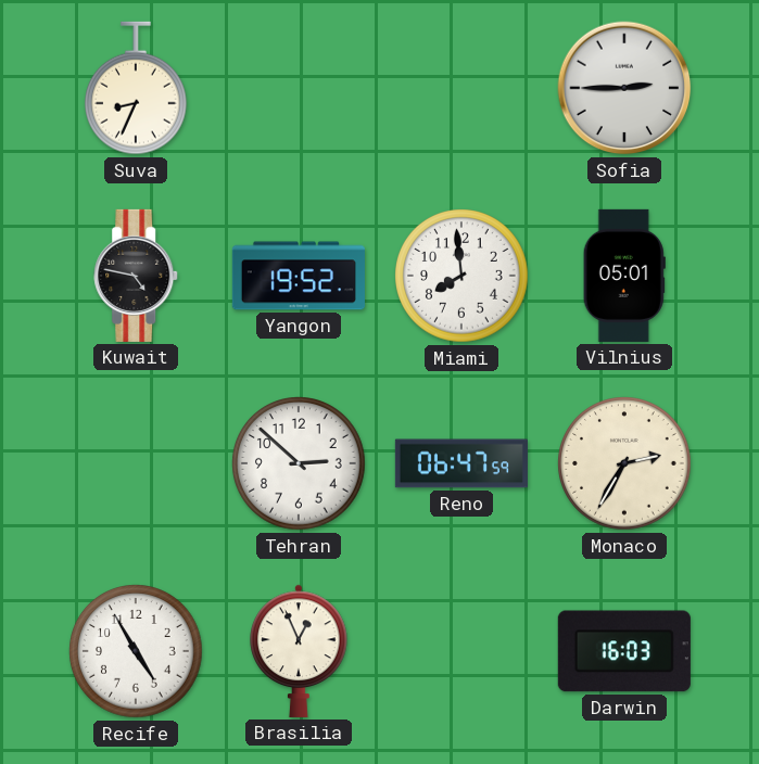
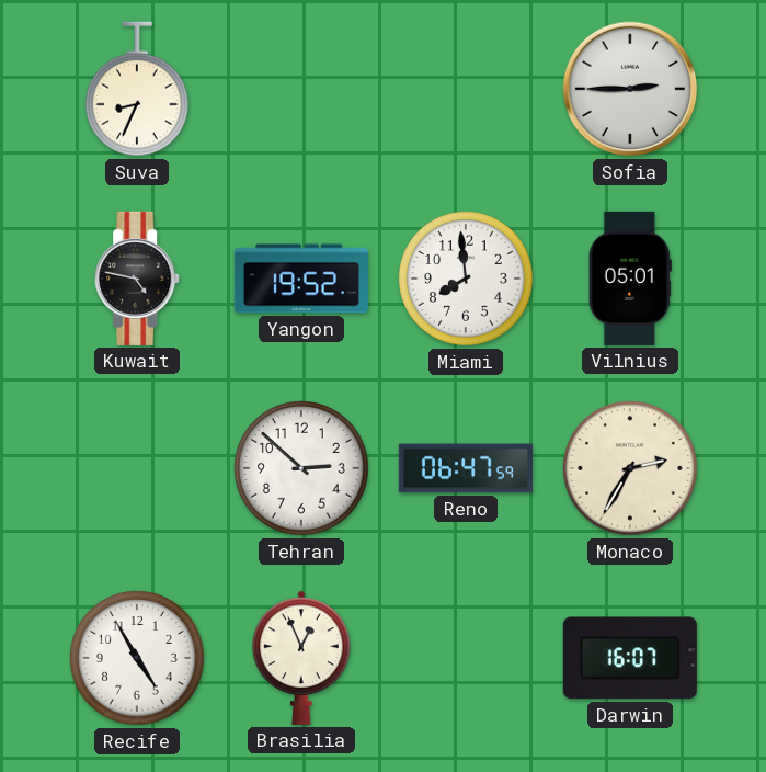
Darwin: 16:03 -> 16:07 (630, 658)
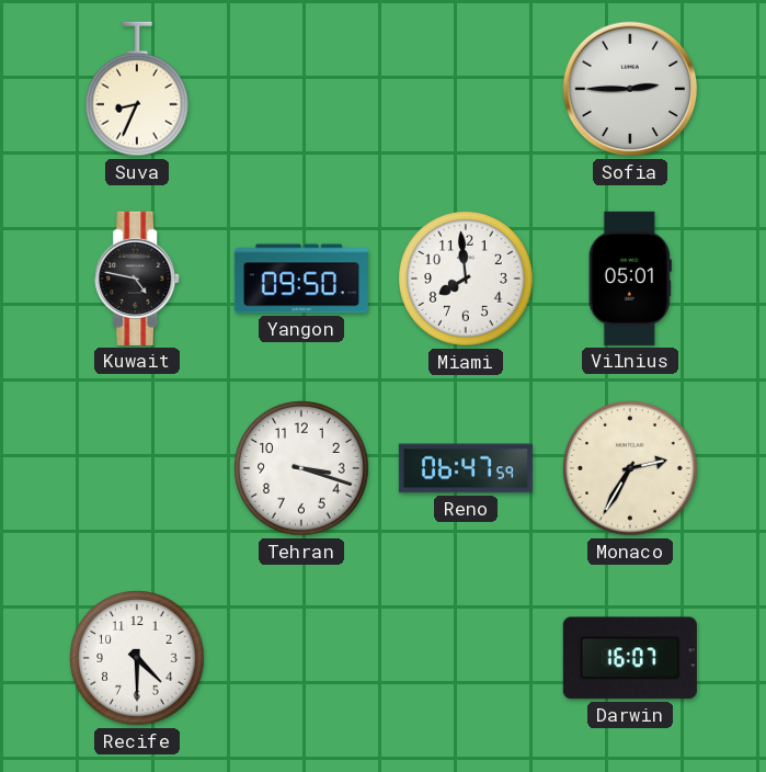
Yangon: 19:52 -> 09:50 (301, 279)
Tehran: 2:52 -> 3:18 (301, 468)
Recife: 4:55 -> 4:30 (137, 658)
Brasilia: 12:56 -> none (301, 658)
